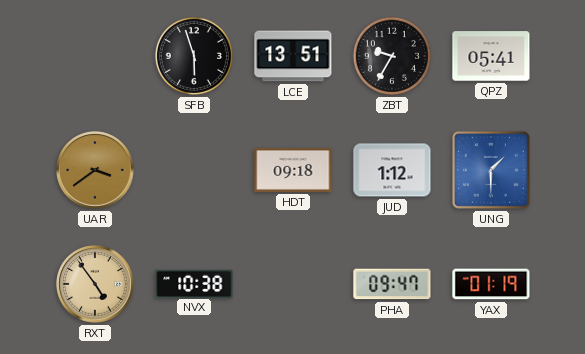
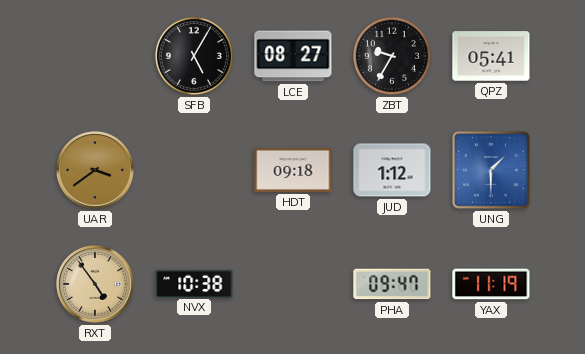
SFB: 5:57 -> 5:05 (194, 56)
LCE: 13:51 -> 08:27 (293, 56)
YAX: 01:19 -> 11:19 (491, 284)
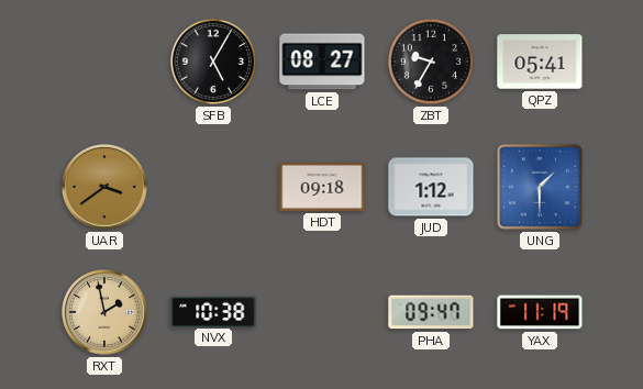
RXT: 4:54 -> 1:58 (104, 312)
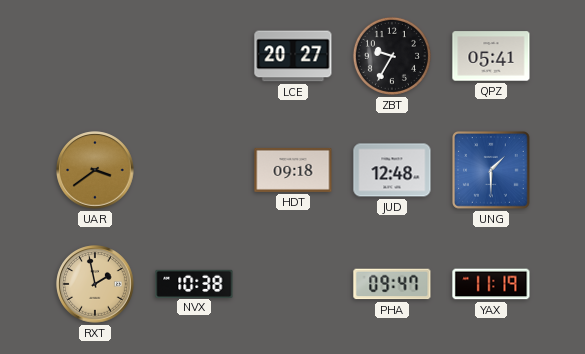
SFB: 5:05 -> none (213, 62)
LCE: 08:27 -> 20:27 (293, 56)
JUD: 1:12 -> 12:48 (392, 170)
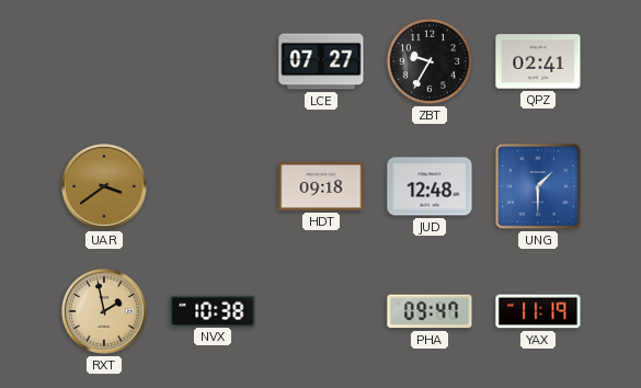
LCE: 20:27 -> 07:27 (321, 61)
QPZ: 05:41 -> 02:41 (538, 61)
